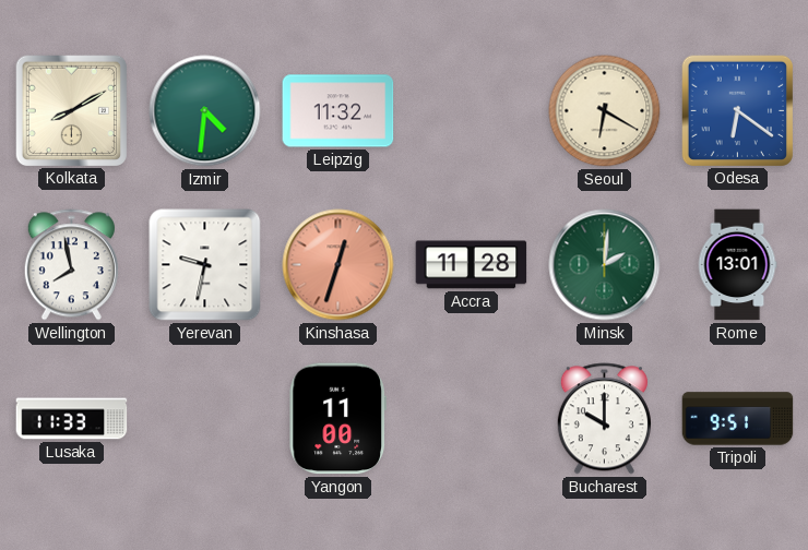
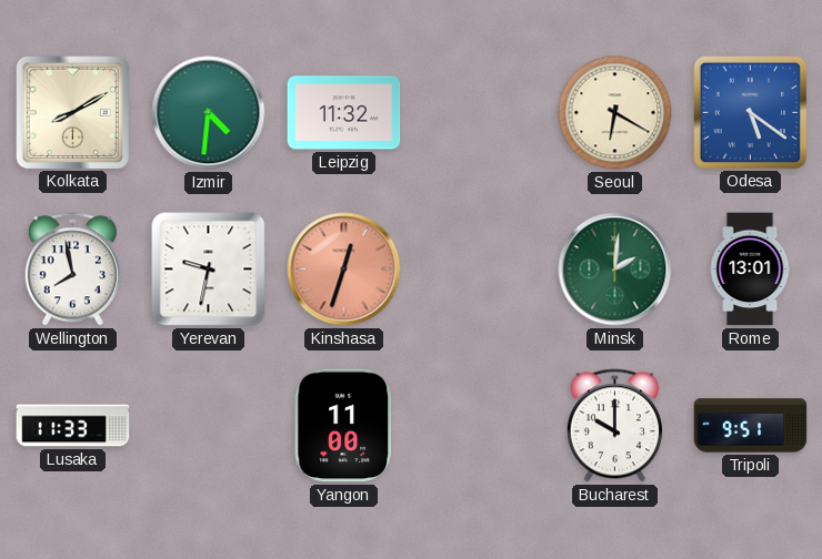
Odesa: 6:21 -> 5:21 (750, 112)
Accra: 11:28 -> none (472, 265)
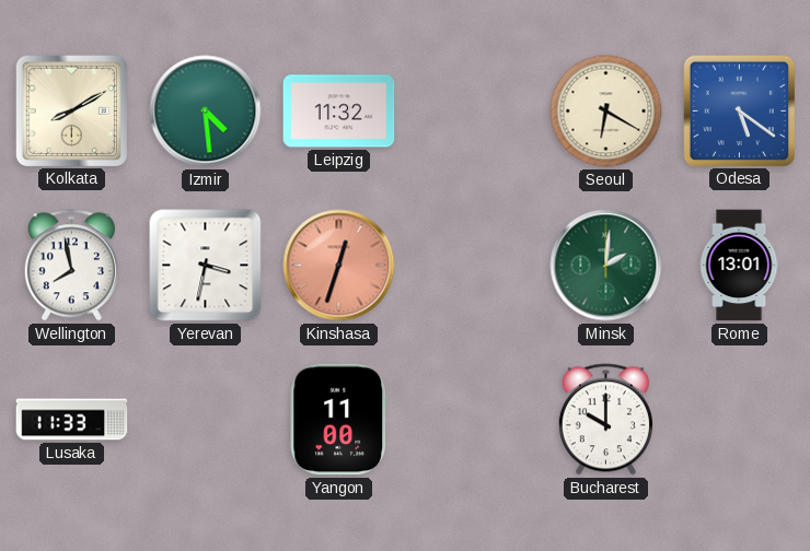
Izmir: 4:31 -> 4:29 (206, 112)
Yerevan: 9:32 -> 3:32 (206, 266)
Tripoli: 9:51 -> none (751, 426)
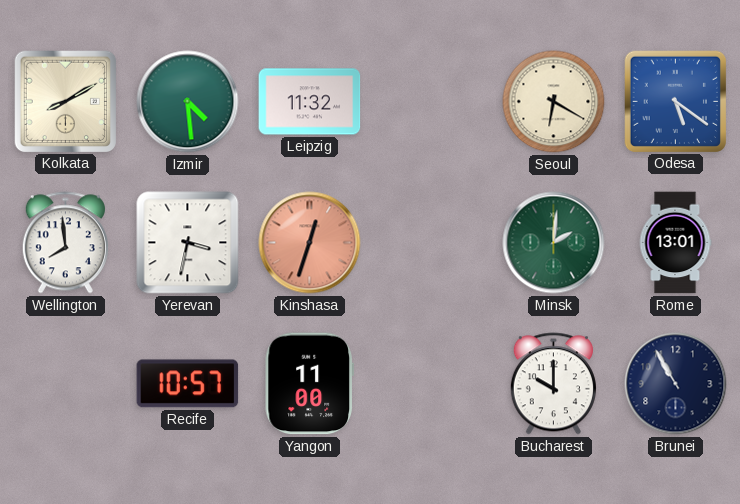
Wellington: 7:58 -> 7:59 (65, 243)
Lusaka: 11:33 -> none (72, 420)
Recife: none -> 10:57 (188, 384)
Brunei: none -> 10:55 (676, 384)
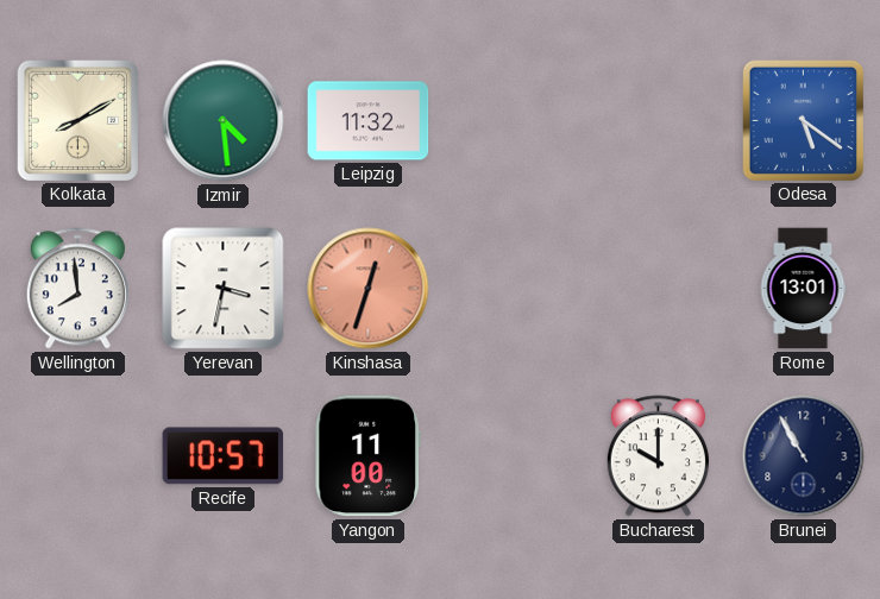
Seoul: 6:20 -> none (554, 102)
Minsk: 2:01 -> none (554, 243)
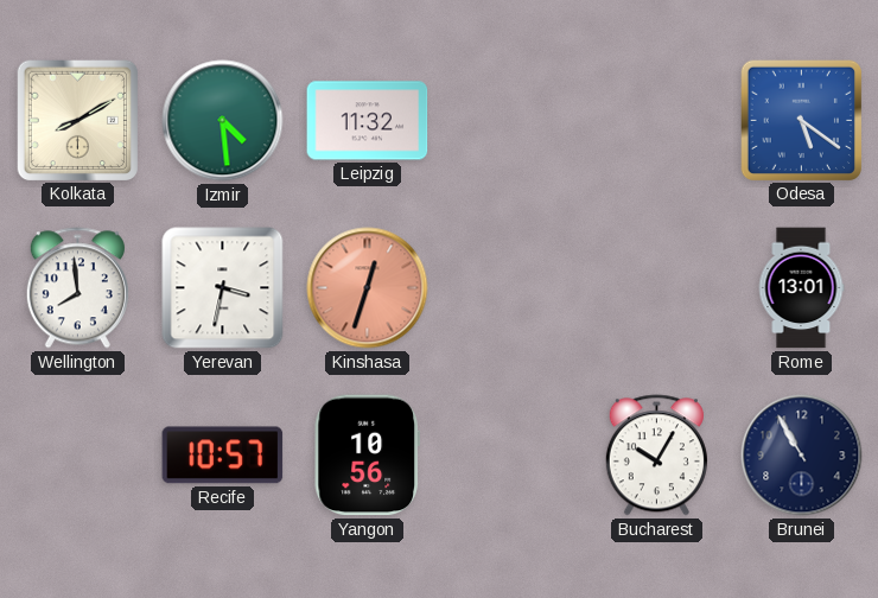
Yangon: 11:00 -> 10:56 (367, 456)
Bucharest: 10:00 -> 10:05 (656, 456)
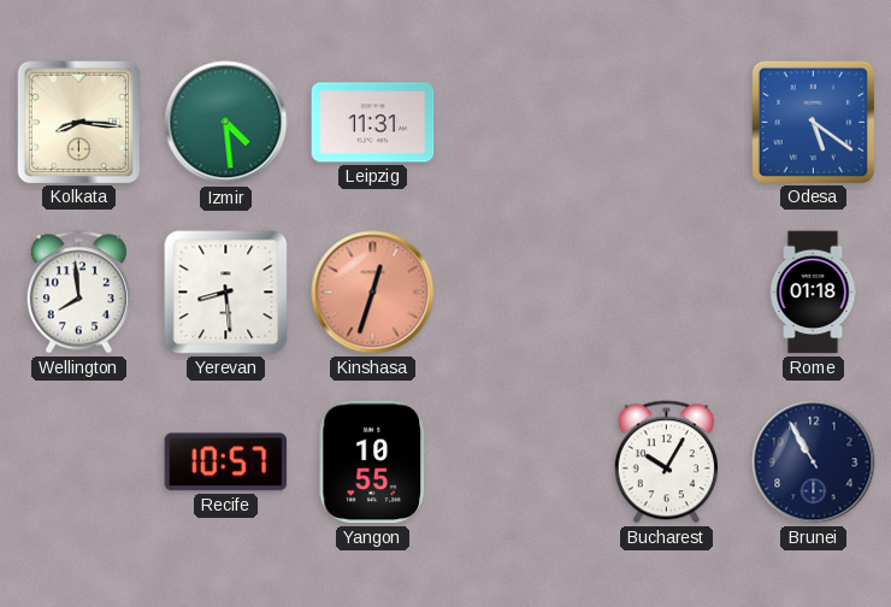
Kolkata: 8:10 -> 8:16 (78, 122)
Leipzig: 11:32 -> 11:31 (373, 123)
Yerevan: 3:32 -> 8:29 (226, 293)
Rome: 13:01 -> 01:18 (813, 293)
Yangon: 10:56 -> 10:55 (372, 462)
